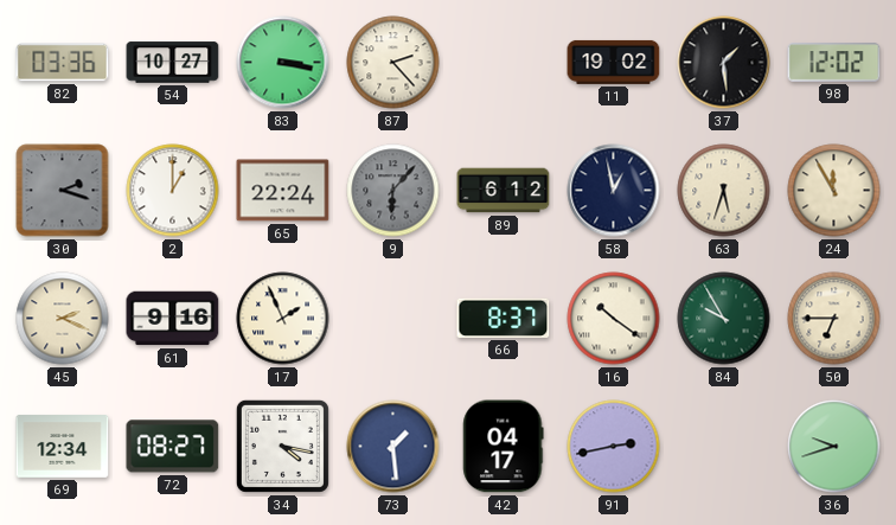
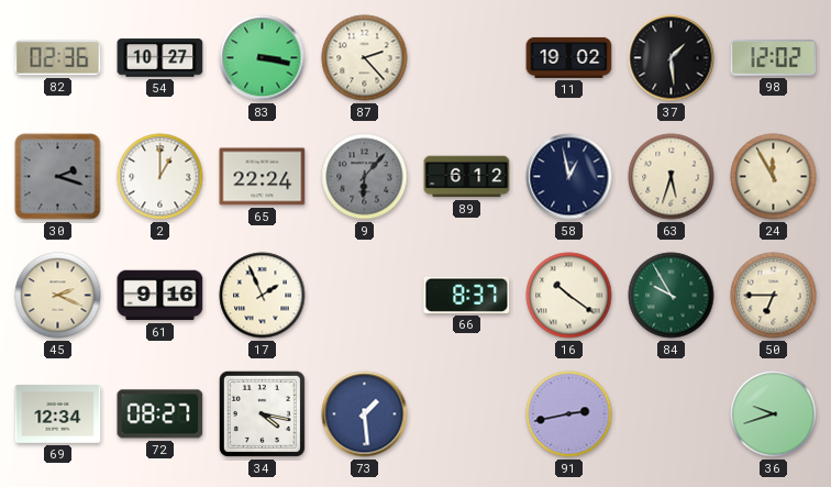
82: 03:36 -> 02:36 (58, 58)
42: 04:17 -> none (504, 447)
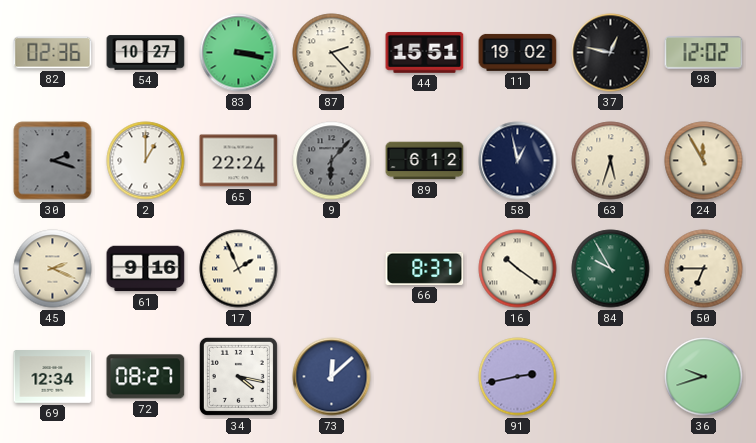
44: none -> 15:51 (425, 52)
37: 1:29 -> 12:47 (611, 53)
73: 1:29 -> 12:08 (332, 377)
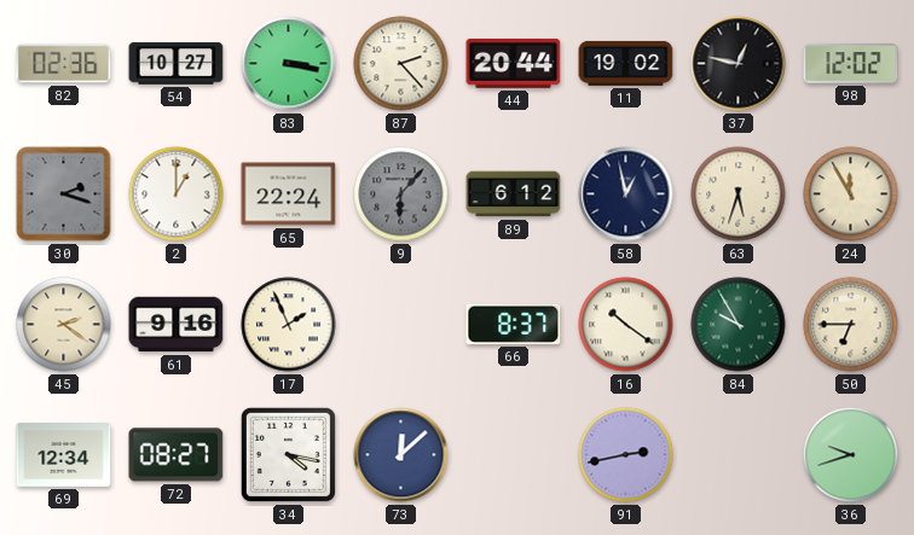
44: 15:51 -> 20:44 (514, 63)
45: 2:19 -> 2:21 (64, 325)
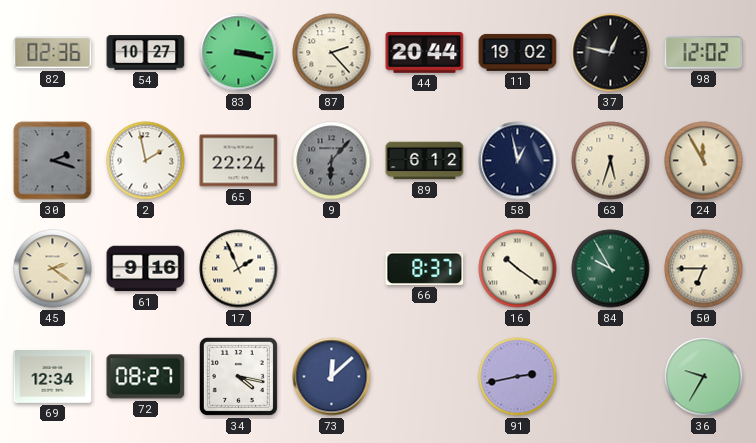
2: 1:00 -> 1:58 (146, 161)
36: 9:42 -> 9:35 (704, 377)
